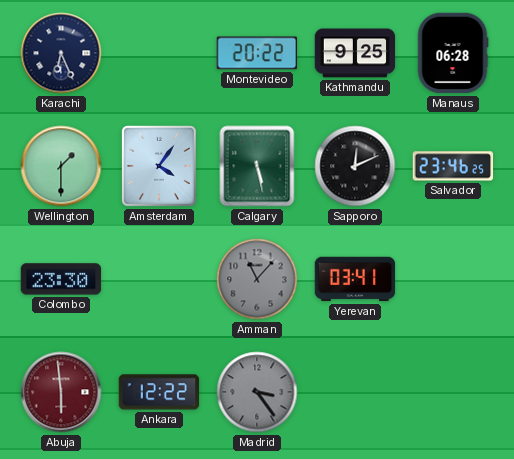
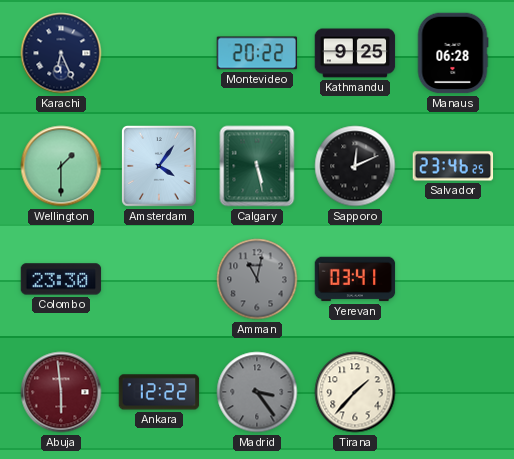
Amman: 11:07 -> 11:02 (257, 279)
Tirana: none -> 1:37 (355, 392)
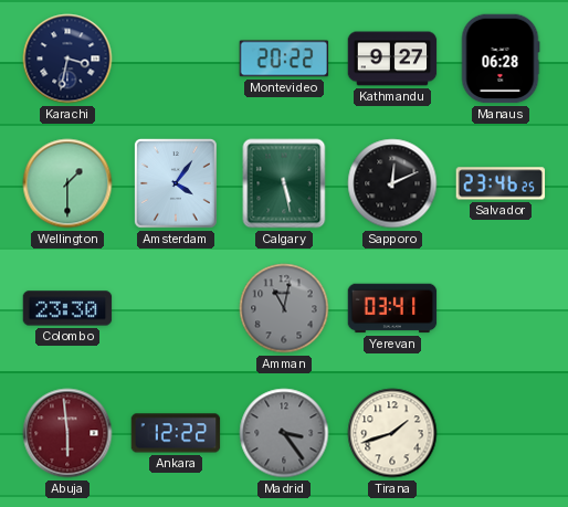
Karachi: 6:26 -> 3:32 (67, 59)
Kathmandu: 9:25 -> 9:27 (392, 59)
Tirana: 1:37 -> 1:42 (392, 433)
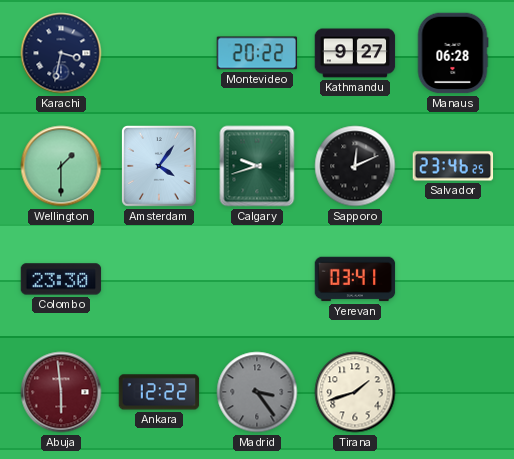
Calgary: 5:28 -> 9:42 (257, 166)
Amman: 11:02 -> none (284, 308)
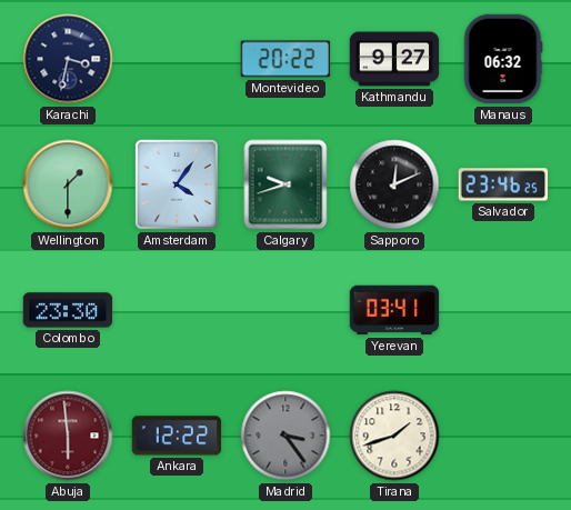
Manaus: 06:28 -> 06:32 (503, 59)
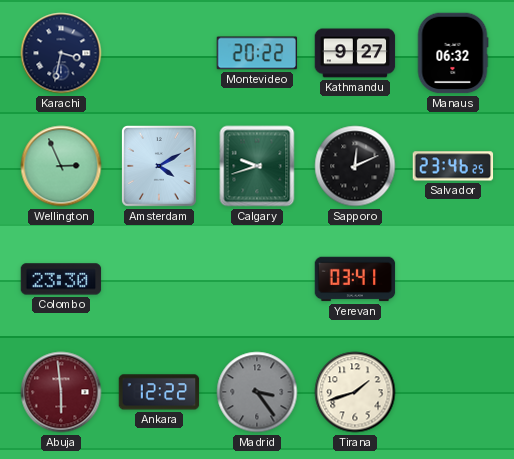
Wellington: 1:30 -> 2:56 (61, 166)
Amsterdam: 4:06 -> 4:10 (159, 167)
